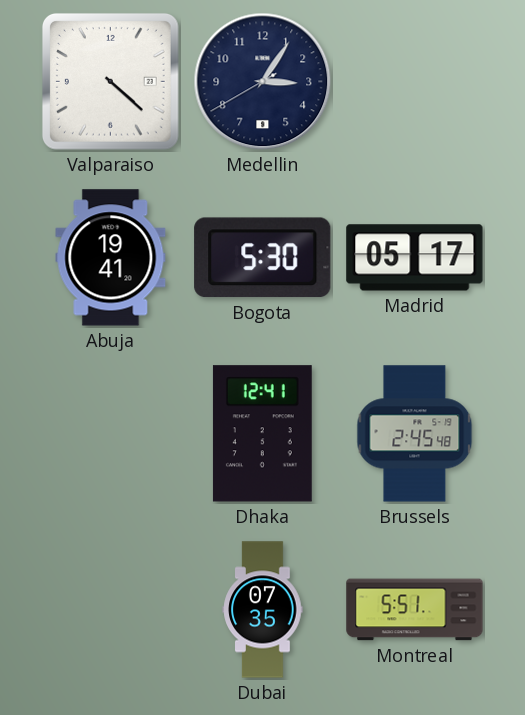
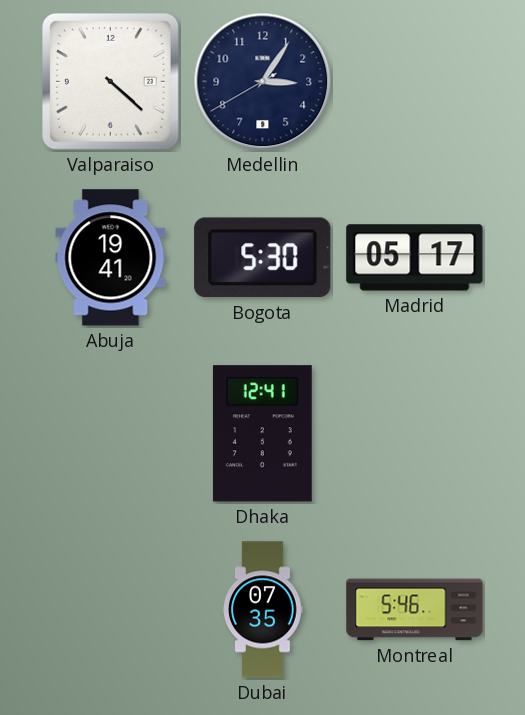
Brussels: 2:45 -> none (415, 434)
Montreal: 5:51 -> 5:46 (415, 610)
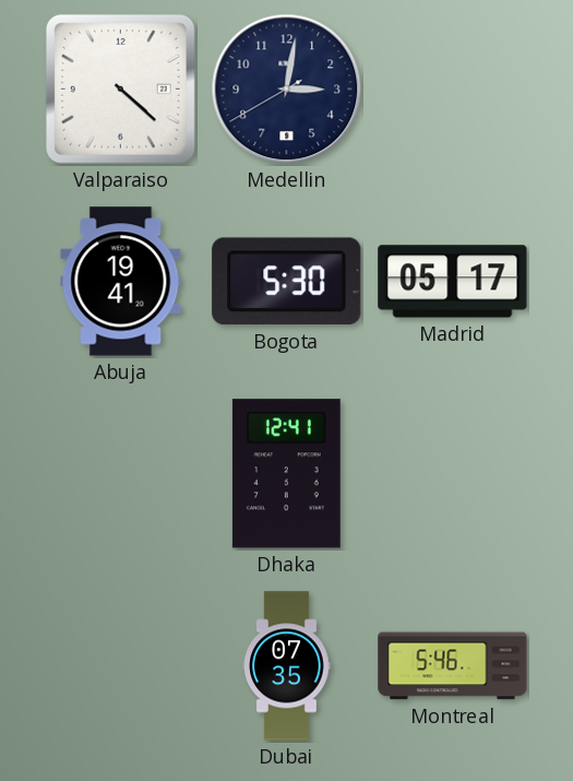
Medellin: 3:05 -> 3:01 (287, 90)
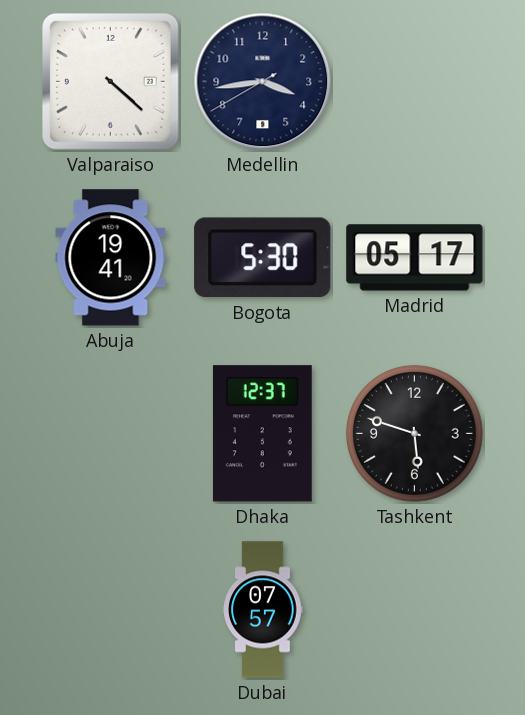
Medellin: 3:01 -> 3:43 (263, 82)
Dhaka: 12:41 -> 12:37 (262, 434)
Tashkent: none -> 5:48 (414, 433)
Dubai: 07:35 -> 07:57 (263, 610)
Montreal: 5:46 -> none (453, 666)
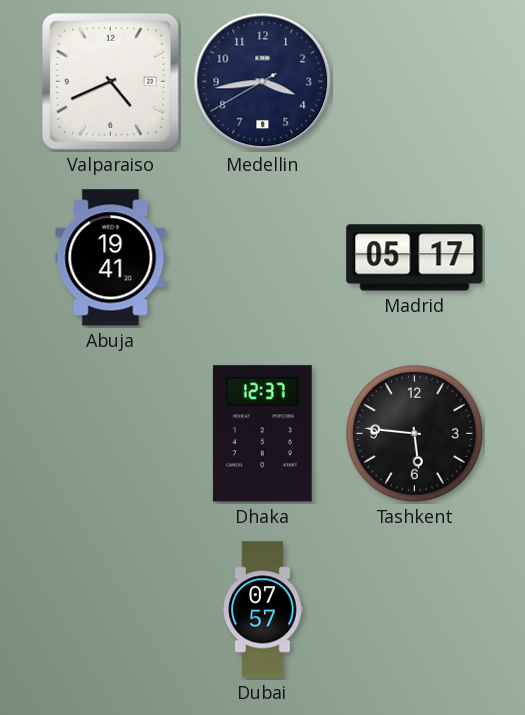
Valparaiso: 4:22 -> 4:41 (110, 81)
Bogota: 5:30 -> none (263, 258)
Tashkent: 5:48 -> 5:46 (414, 433)
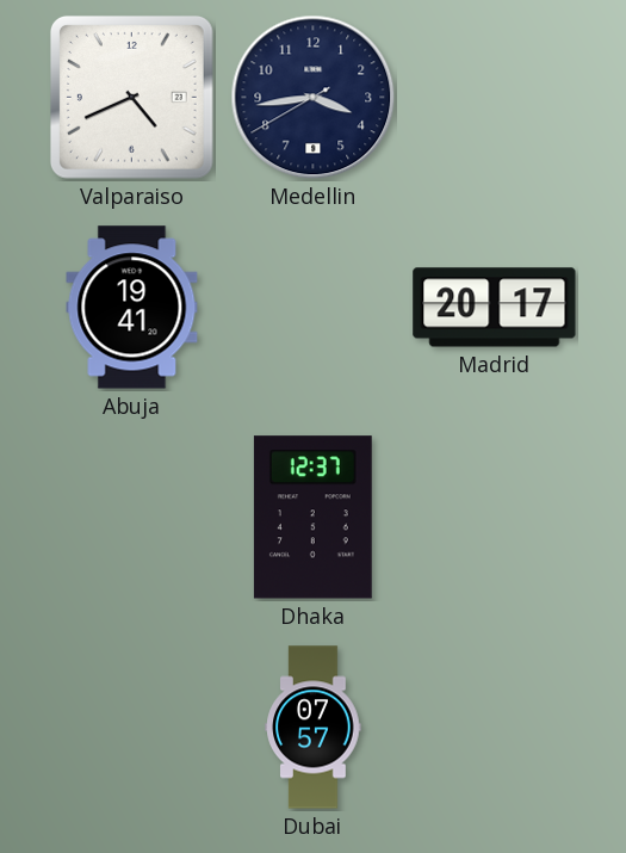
Madrid: 05:17 -> 20:17 (495, 308)
Tashkent: 5:46 -> none (414, 433)
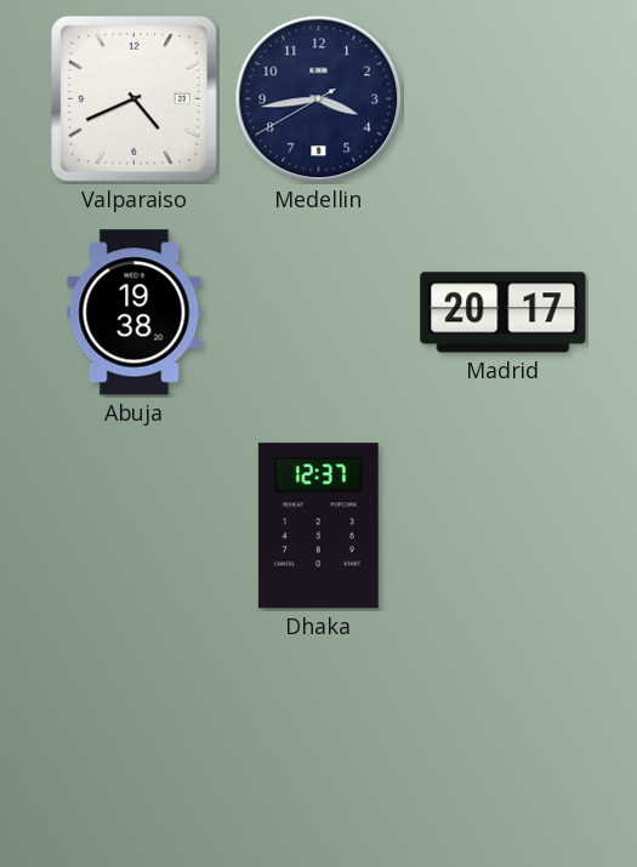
Abuja: 19:41 -> 19:38 (135, 313)
Dubai: 07:57 -> none (314, 728)
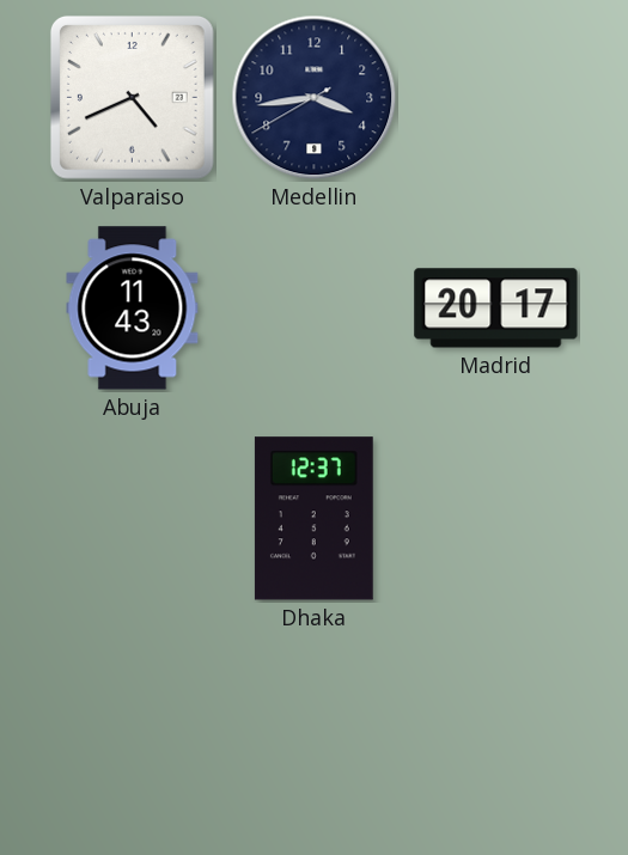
Abuja: 19:38 -> 11:43 (133, 309)
